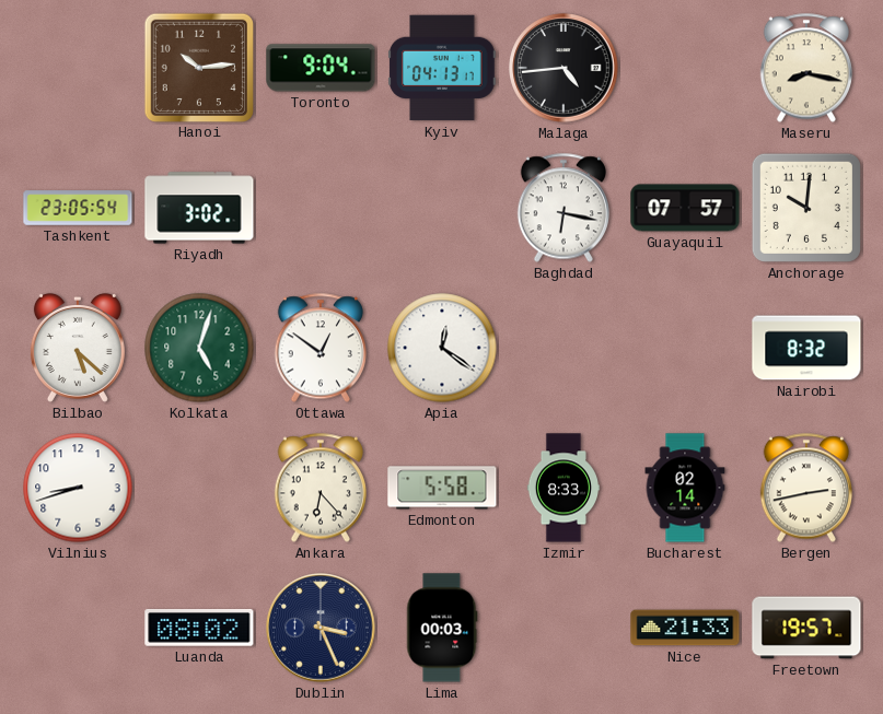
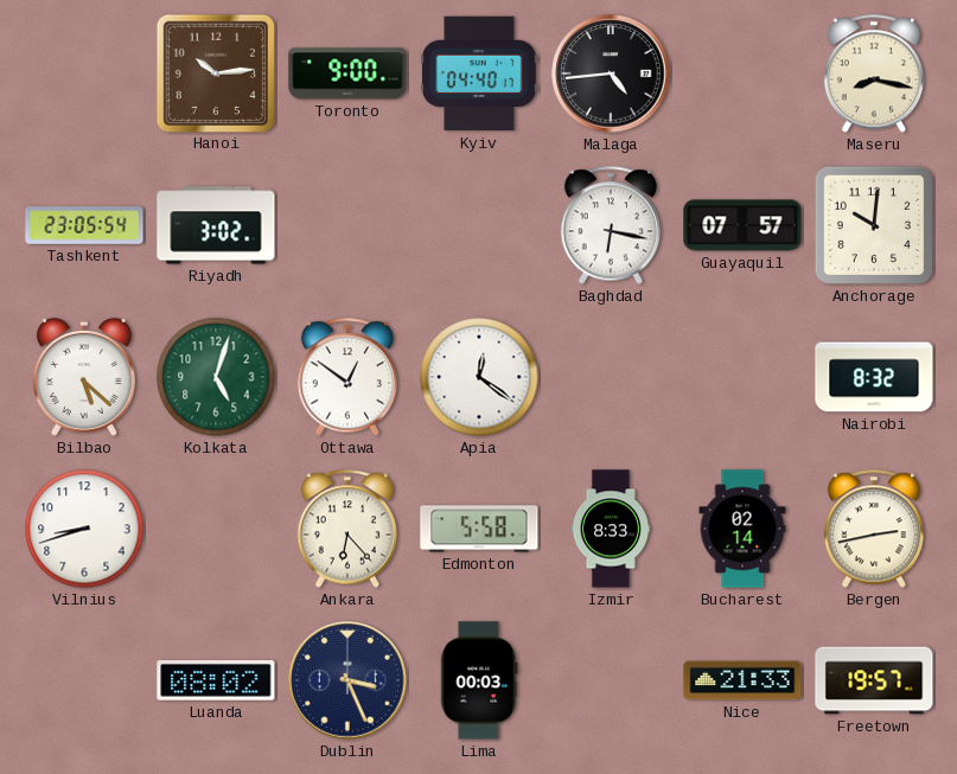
Toronto: 9:04 -> 9:00 (347, 73)
Kyiv: 04:13 -> 04:40 (479, 73)
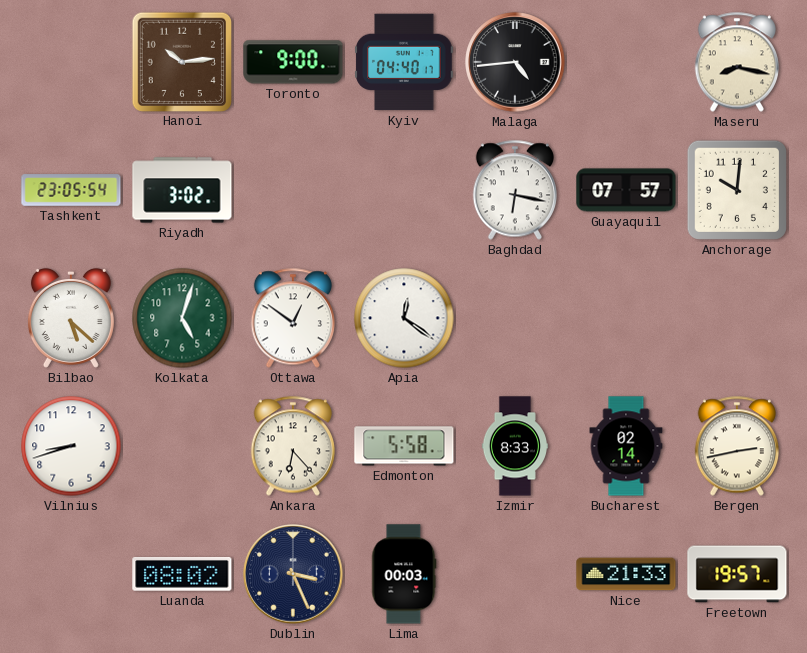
Nairobi: 8:32 -> none (874, 377)
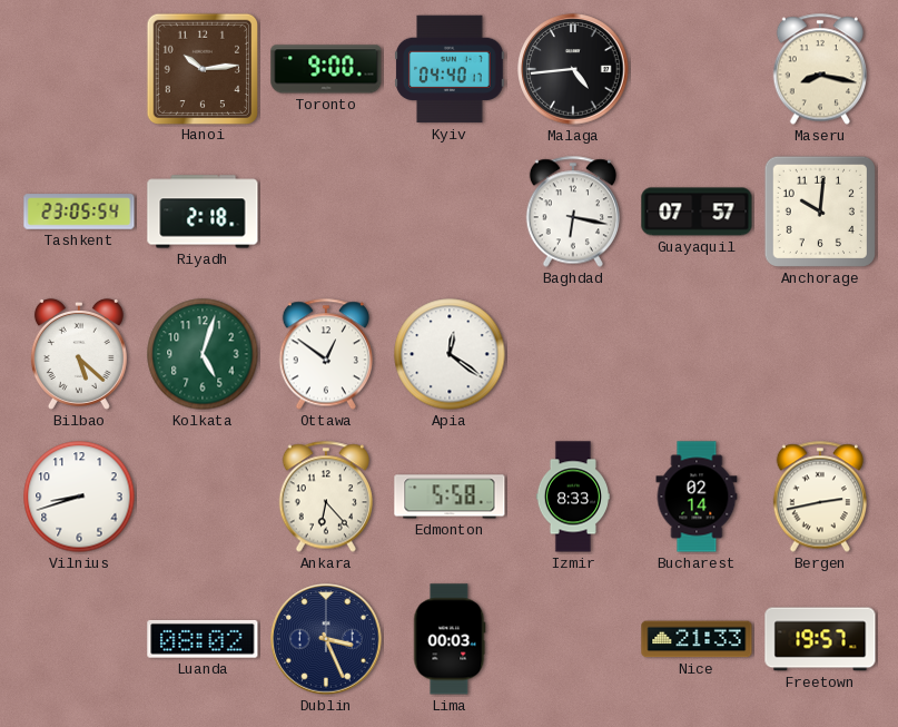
Riyadh: 3:02 -> 2:18 (203, 212)
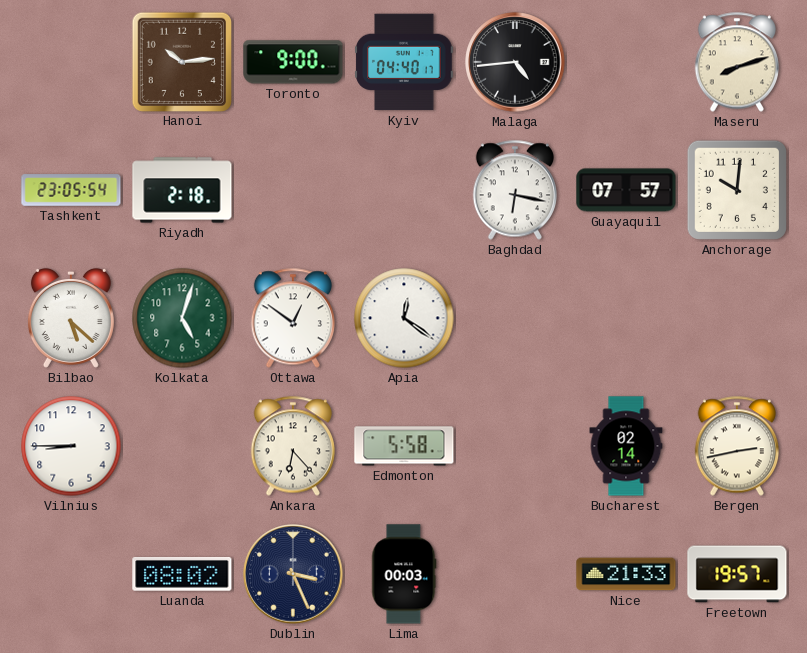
Maseru: 8:17 -> 8:12 (736, 62)
Vilnius: 8:42 -> 8:45 (71, 446)
Izmir: 8:33 -> none (572, 497)
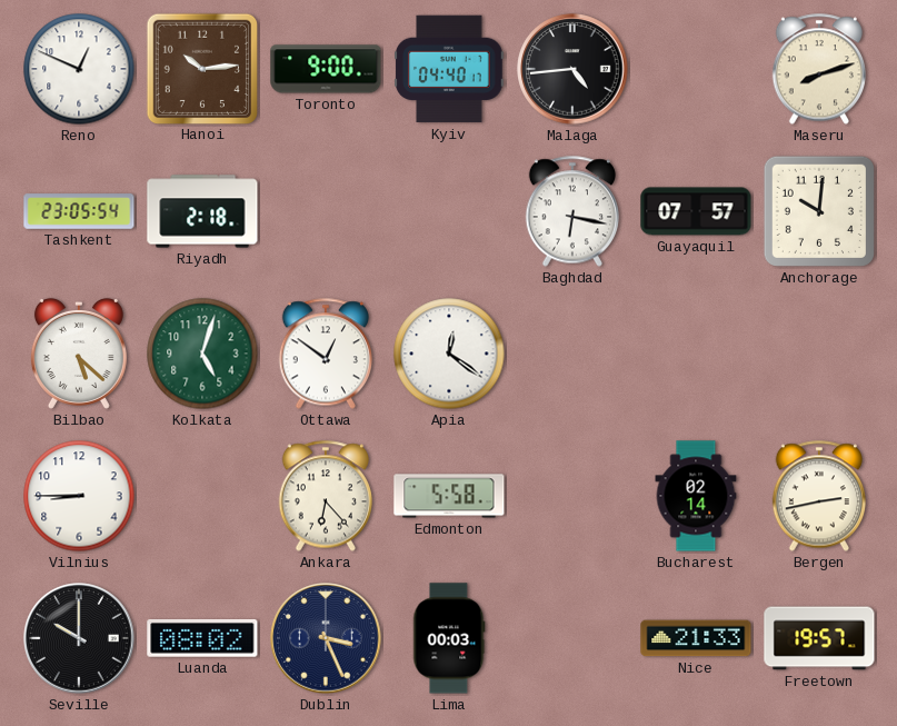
Reno: none -> 12:49 (79, 69)
Seville: none -> 10:00 (79, 638)
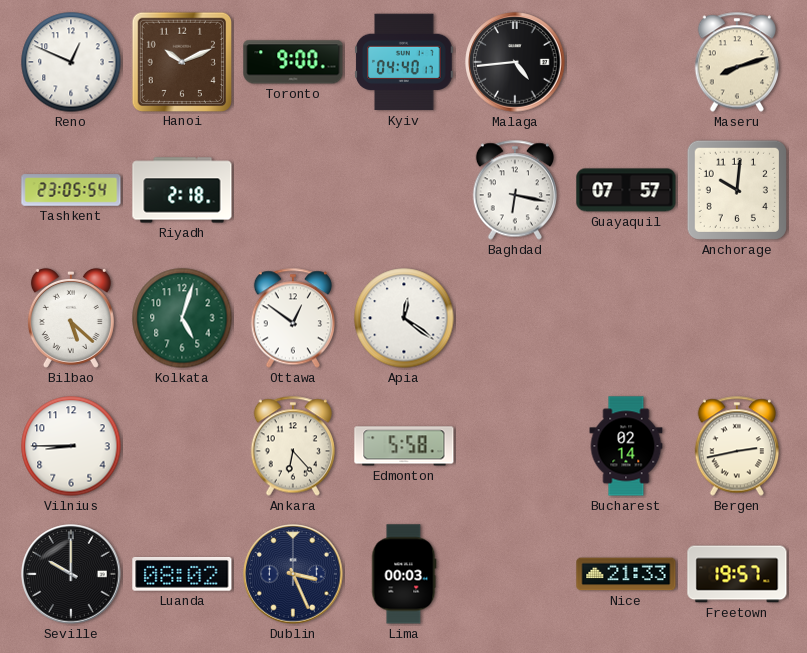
Hanoi: 10:14 -> 10:11 (181, 61)
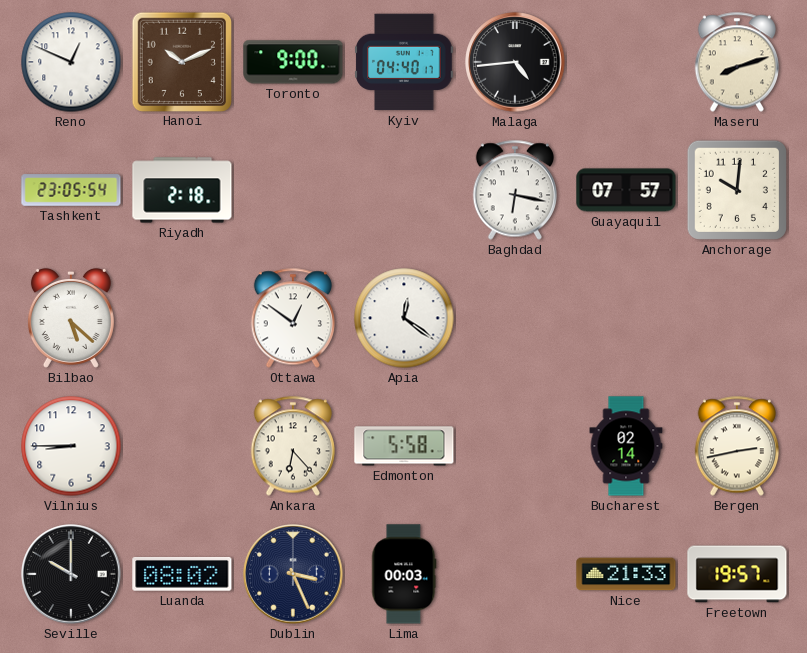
Kolkata: 5:03 -> none (182, 318)
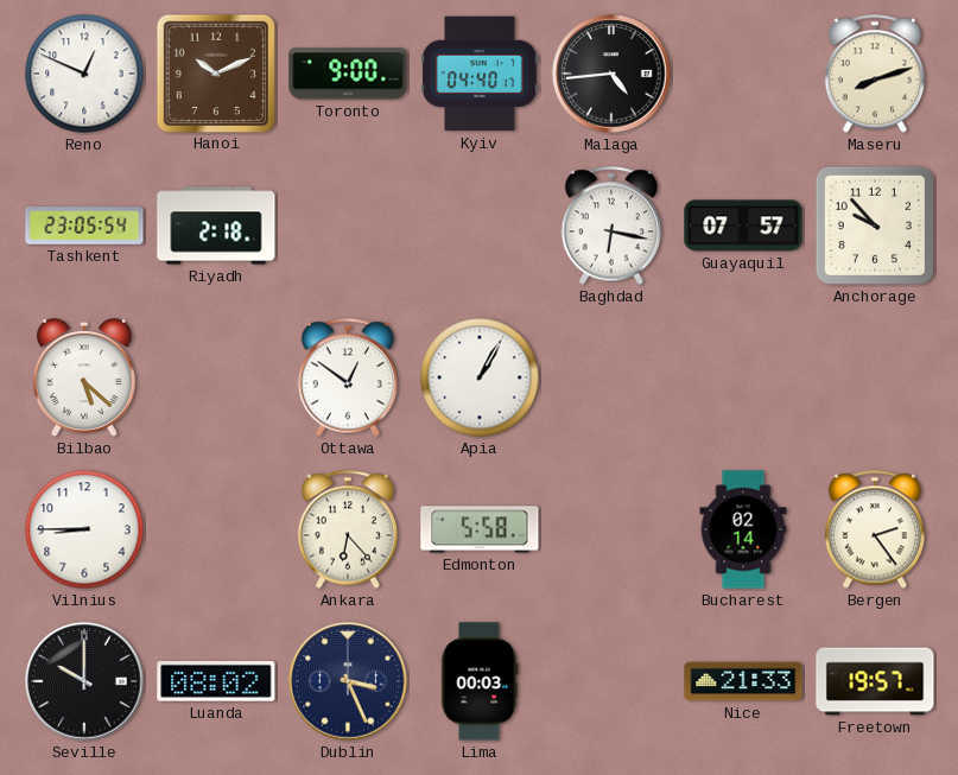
Anchorage: 10:01 -> 9:53 (875, 225)
Apia: 12:21 -> 1:05 (480, 377)
Bergen: 2:43 -> 2:24 (874, 529)
